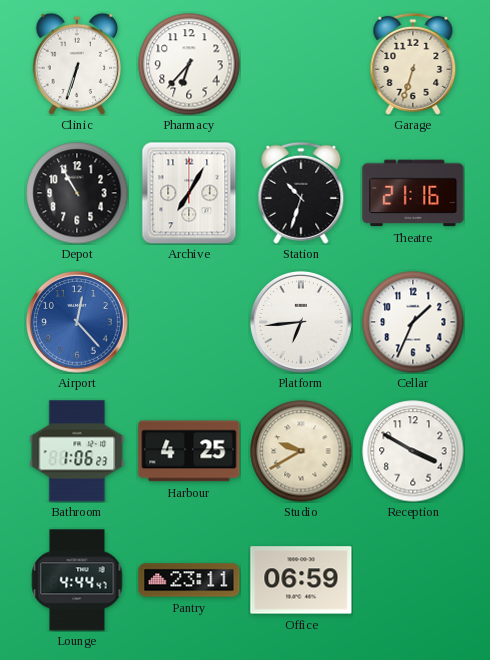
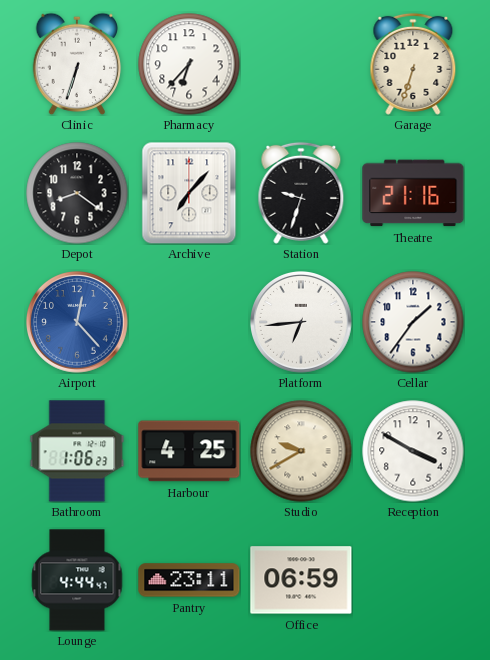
Depot: 10:55 -> 8:21 (77, 193)
Archive: 7:05 -> 7:07 (189, 193)
Station: 10:33 -> 9:33 (301, 193)
Cellar: 1:34 -> 1:36 (413, 322)
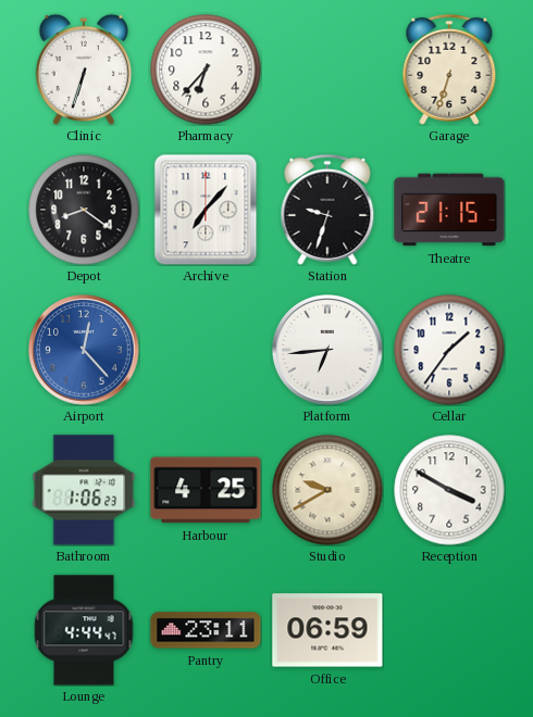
Theatre: 21:16 -> 21:15 (449, 210)
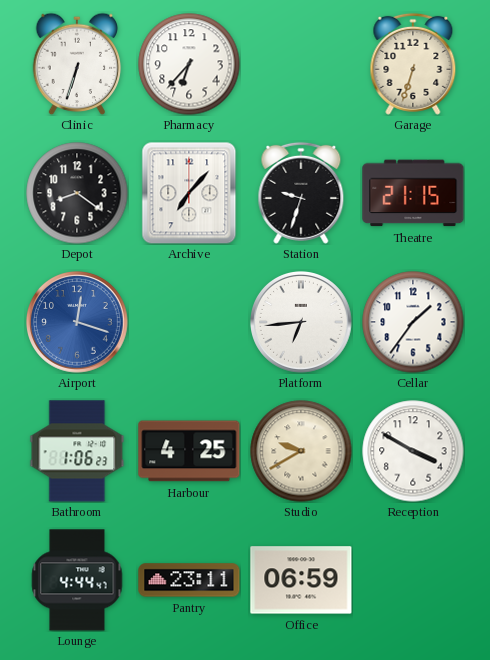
Airport: 12:23 -> 12:18 (78, 323)
